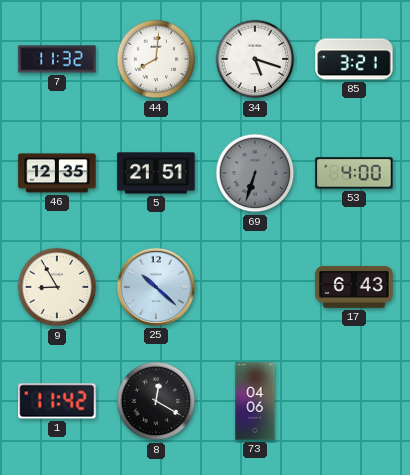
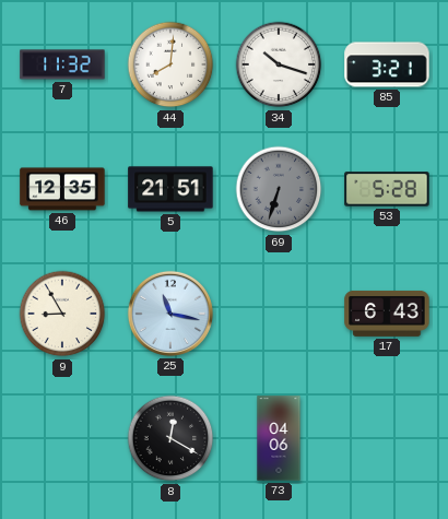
34: 5:18 -> 10:18 (279, 64)
53: 4:00 -> 5:28 (387, 189)
25: 10:22 -> 11:17 (170, 314)
1: 11:42 -> none (57, 401)
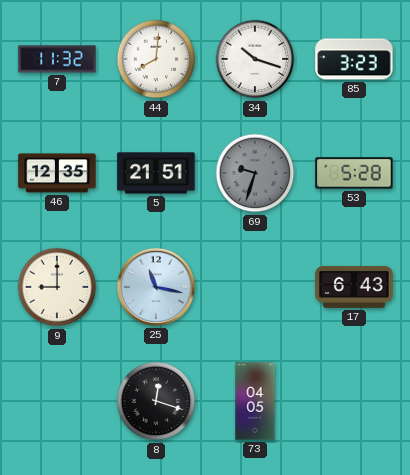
85: 3:21 -> 3:23 (354, 59)
69: 6:33 -> 9:33 (255, 173)
9: 8:55 -> 9:00 (57, 287)
8: 12:20 -> 12:18 (156, 401)
73: 04:06 -> 04:05 (255, 401)
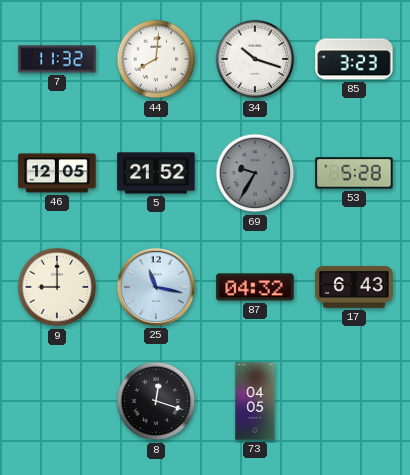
46: 12:35 -> 12:05 (57, 173)
5: 21:51 -> 21:52 (156, 173)
69: 9:33 -> 9:35 (255, 173)
87: none -> 04:32 (255, 287)
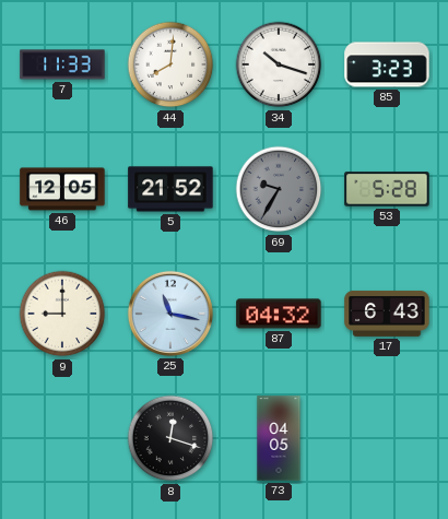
7: 11:32 -> 11:33 (62, 64)
